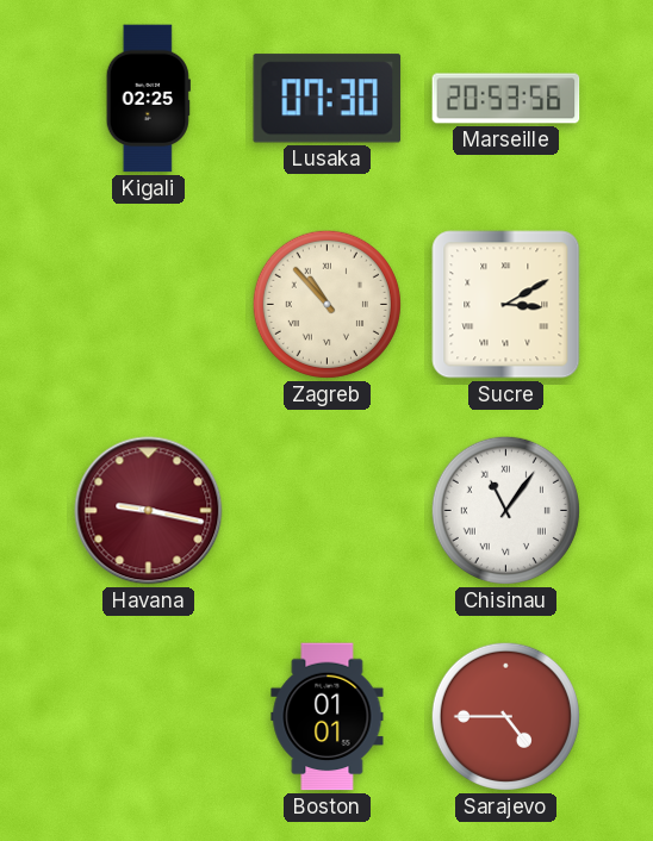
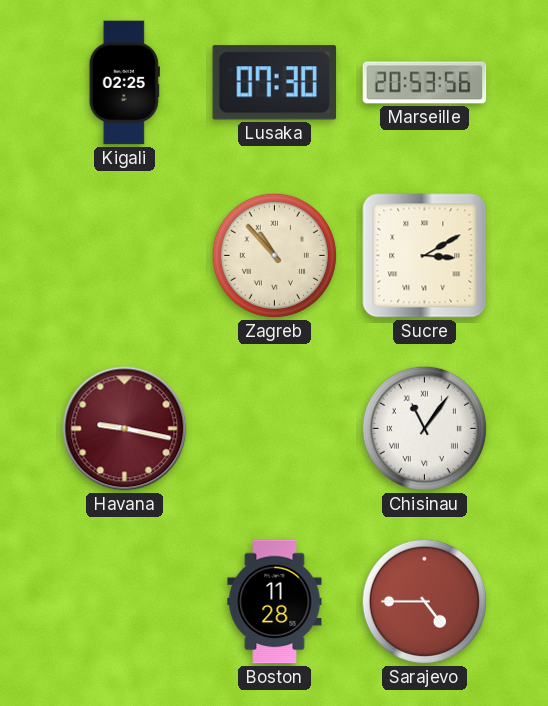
Boston: 01:01 -> 11:28 (275, 602)
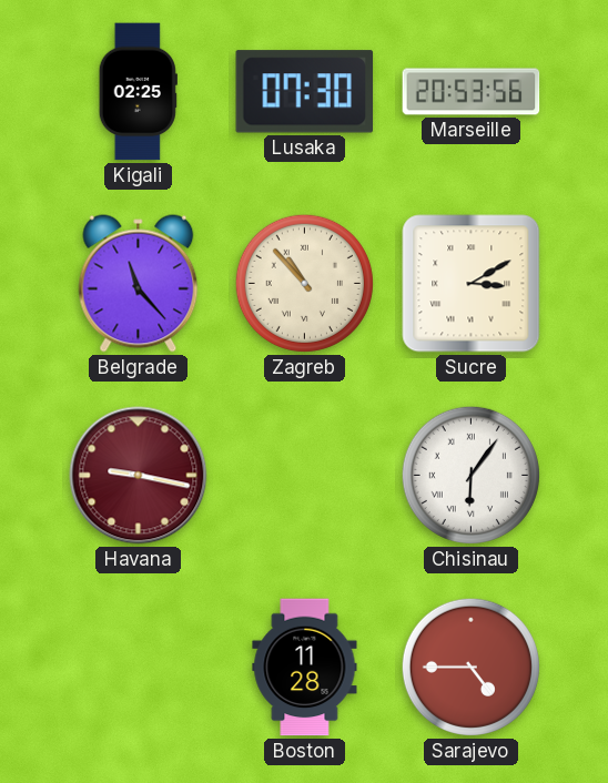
Belgrade: none -> 11:23 (139, 284)
Chisinau: 11:06 -> 6:06 (470, 475)
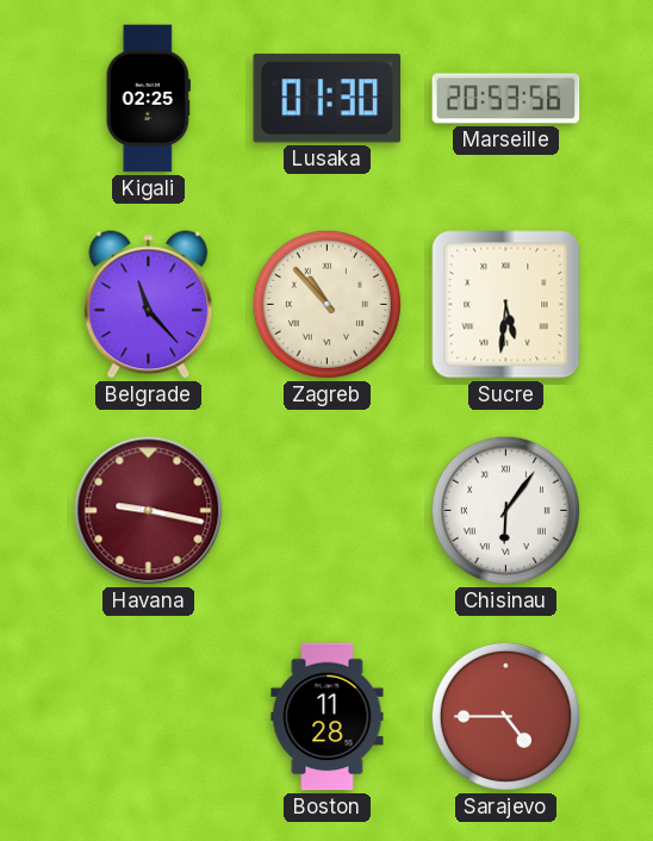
Lusaka: 07:30 -> 01:30 (328, 99)
Sucre: 3:10 -> 5:31 (506, 305)
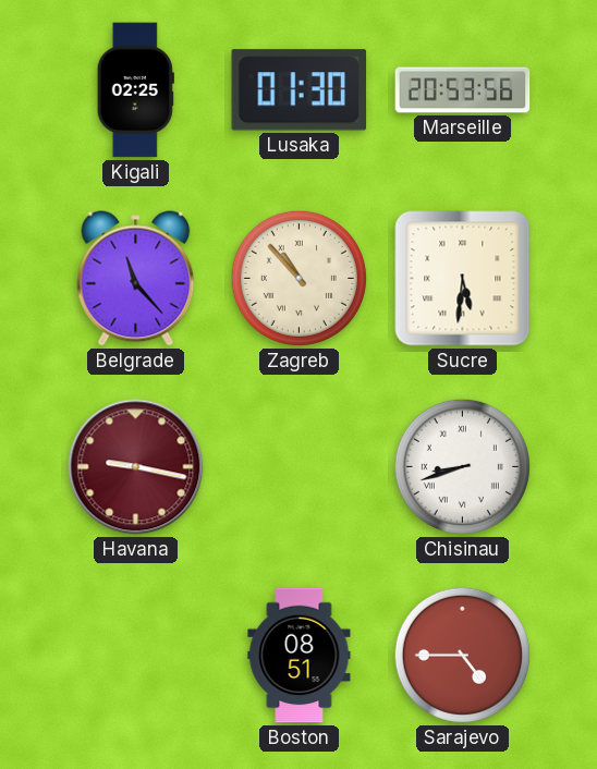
Chisinau: 6:06 -> 8:42 (462, 466)
Boston: 11:28 -> 08:51 (300, 656)
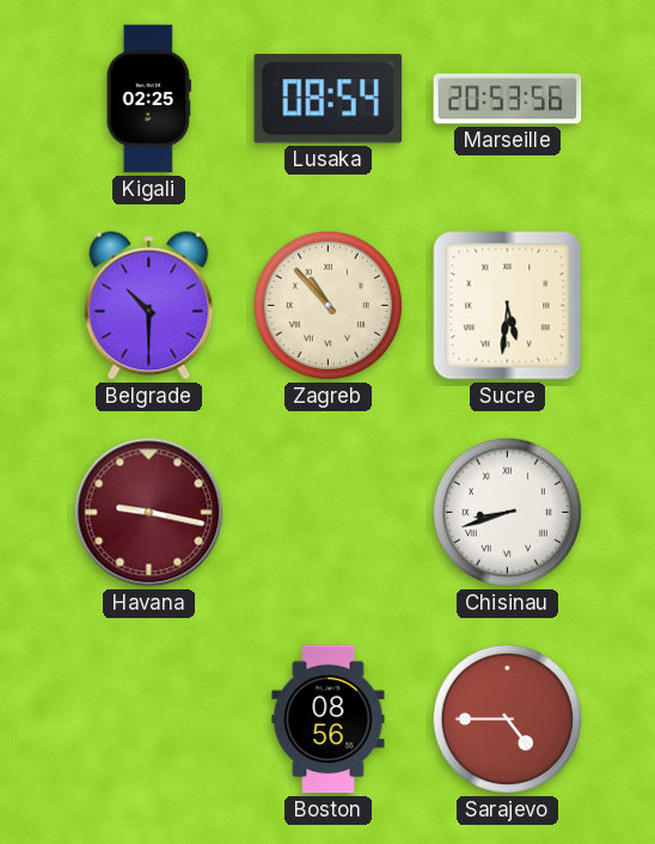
Lusaka: 01:30 -> 08:54 (329, 99)
Belgrade: 11:23 -> 10:30 (149, 306)
Boston: 08:51 -> 08:56 (329, 720)
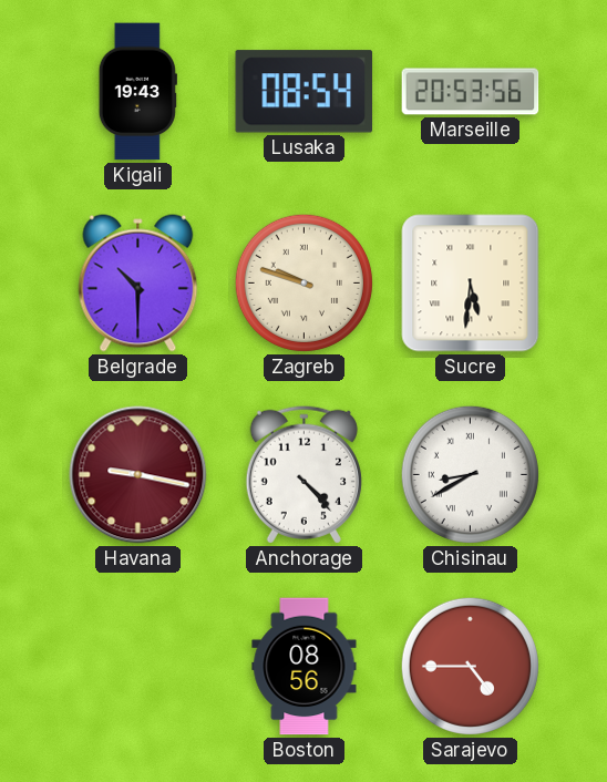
Kigali: 02:25 -> 19:43 (137, 92)
Zagreb: 10:53 -> 9:48 (303, 282)
Anchorage: none -> 4:23 (303, 474)
Chisinau: 8:42 -> 8:40 (470, 474)
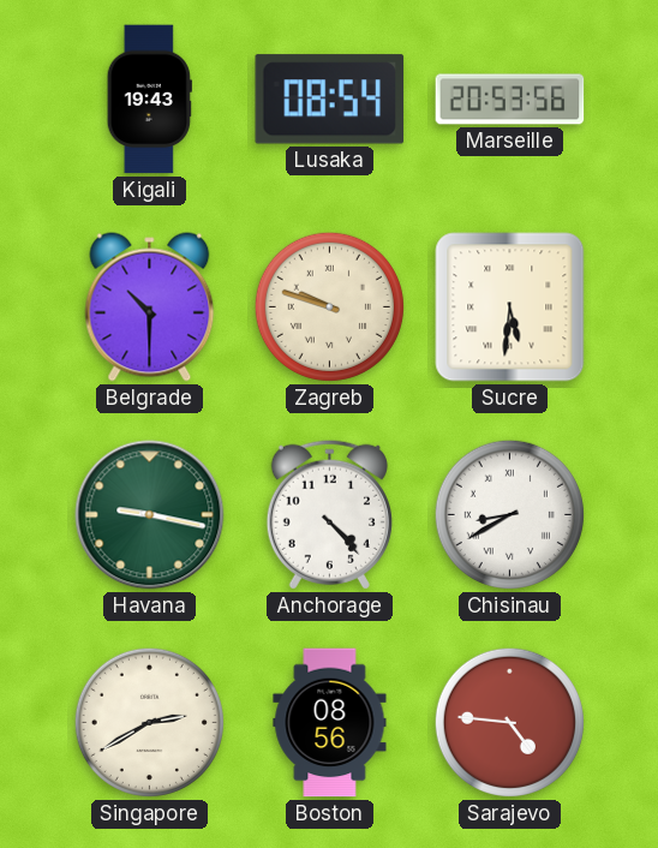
Havana dial: burgundy -> green (150, 515)
Singapore: none -> 2:40 (149, 722)
Sarajevo: 4:45 -> 4:46 (509, 722)
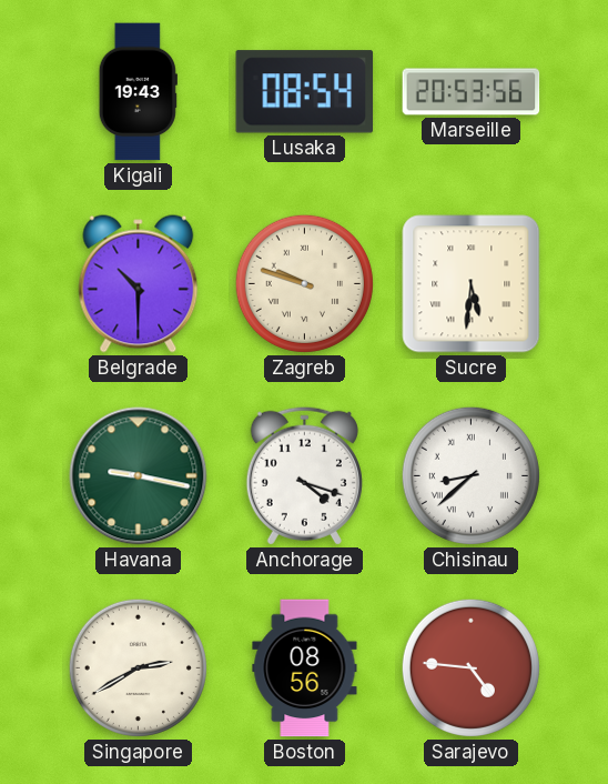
Anchorage: 4:23 -> 4:18 (304, 475)
Chisinau: 8:40 -> 8:38 (470, 475)
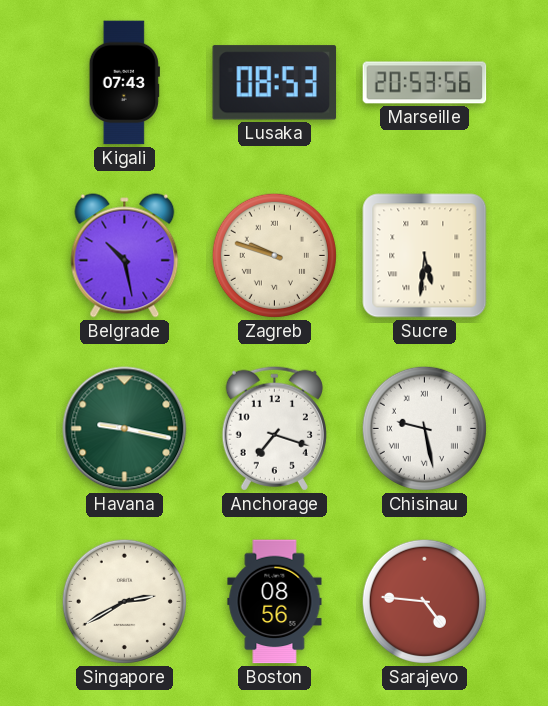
Kigali: 19:43 -> 07:43 (124, 83)
Lusaka: 08:54 -> 08:53 (275, 83)
Belgrade: 10:30 -> 10:28 (125, 256)
Anchorage: 4:18 -> 7:18 (274, 428)
Chisinau: 8:38 -> 9:28 (424, 428)
